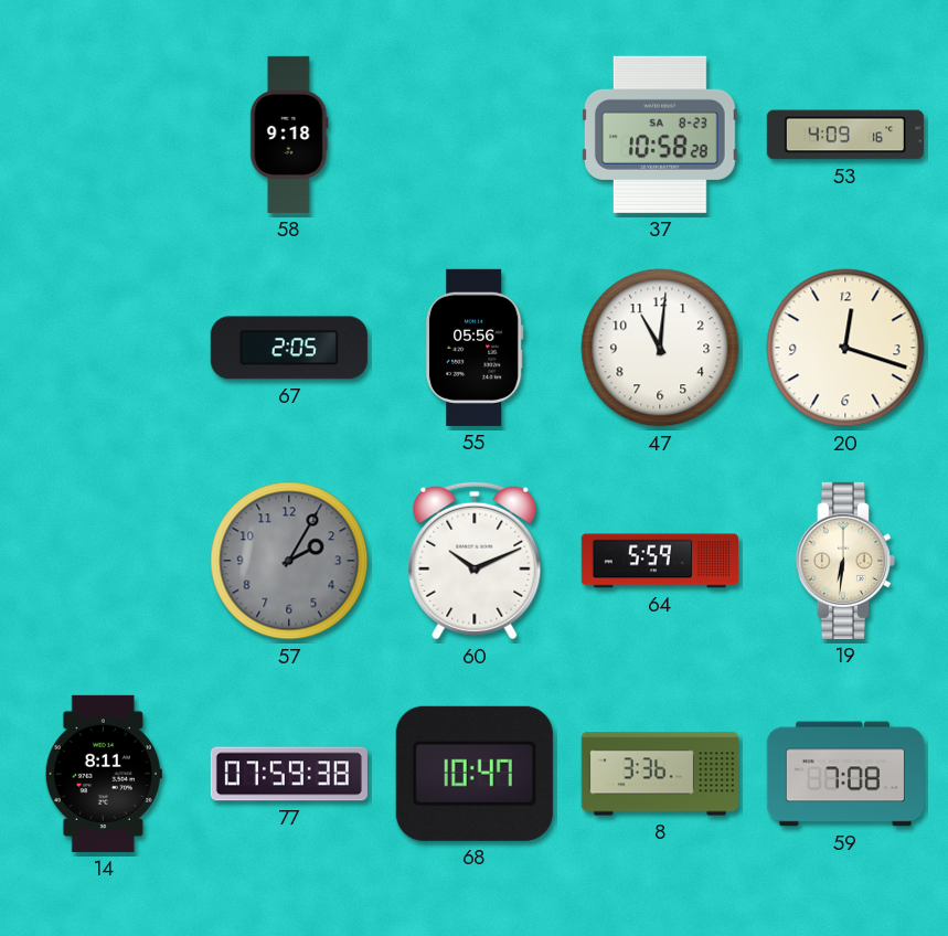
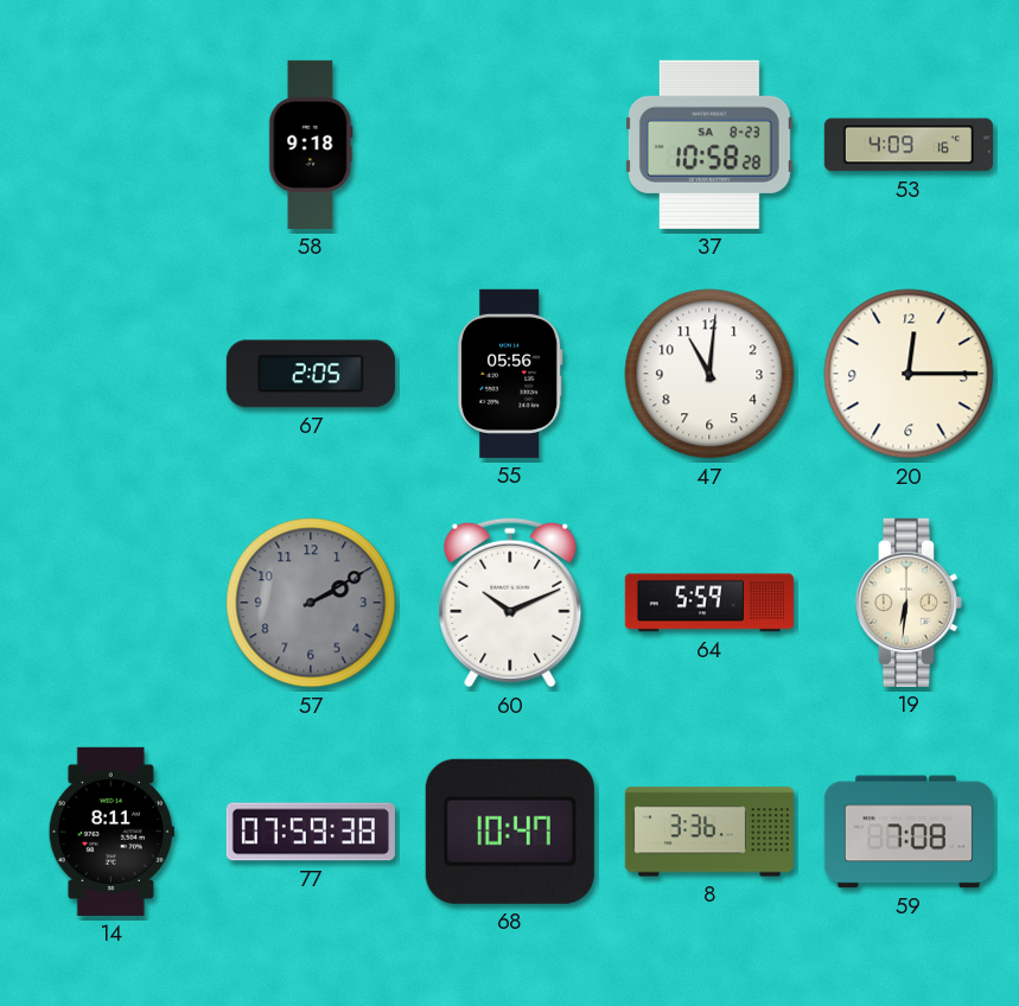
20: 12:18 -> 12:15 (909, 374)
57: 2:05 -> 2:10 (311, 603)
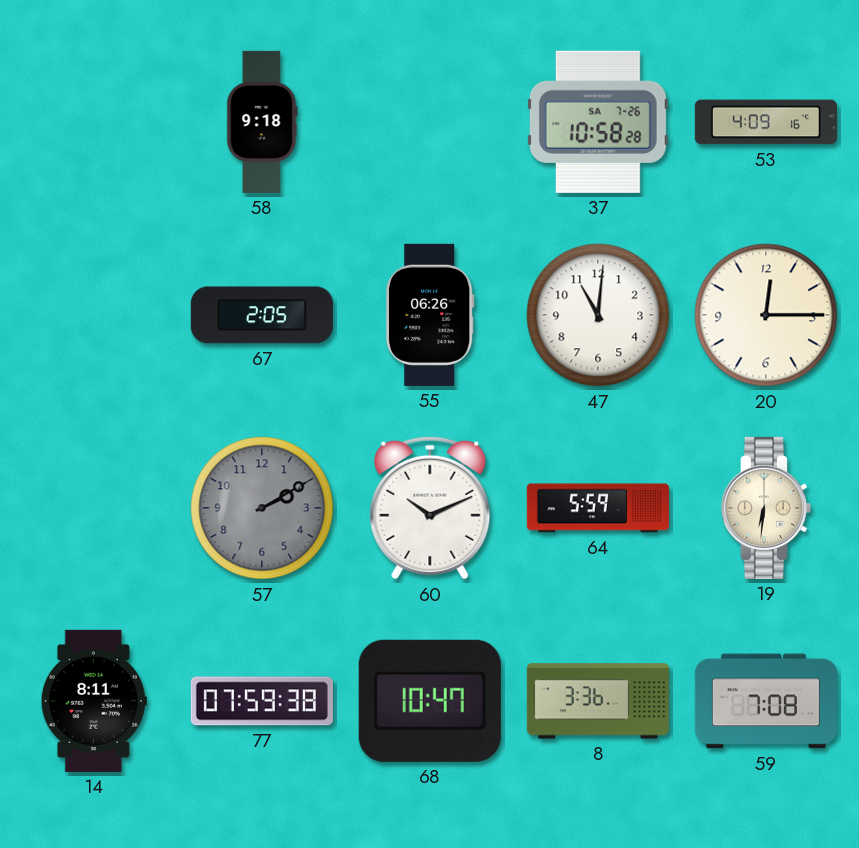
37 date: SA 8-23 -> SA 7-26 (598, 122)
55: 05:56 -> 06:26 (430, 315)
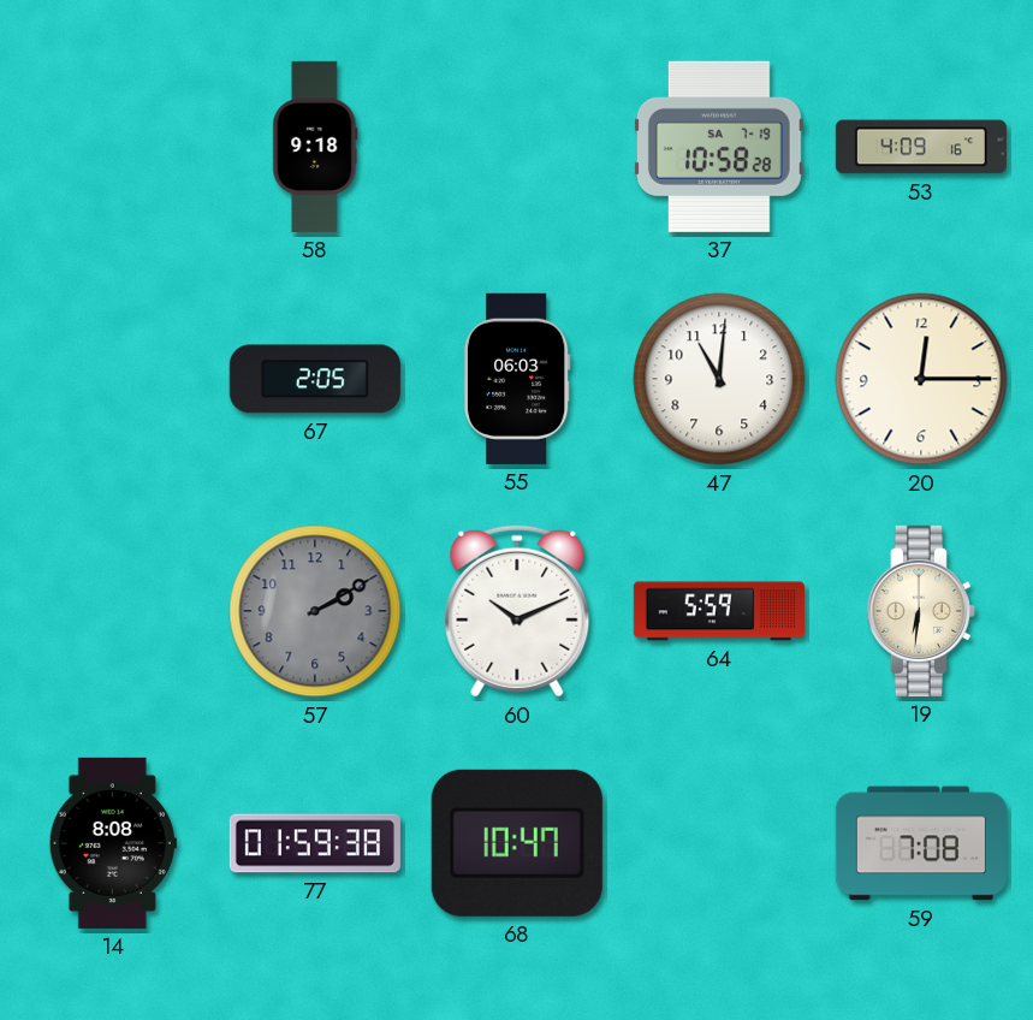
37 date: SA 7-26 -> SA 7-19 (719, 147)
55: 06:26 -> 06:03 (517, 379)
14: 8:11 -> 8:08 (113, 843)
77: 07:59 -> 01:59 (315, 843)
8: 3:36 -> none (598, 701)
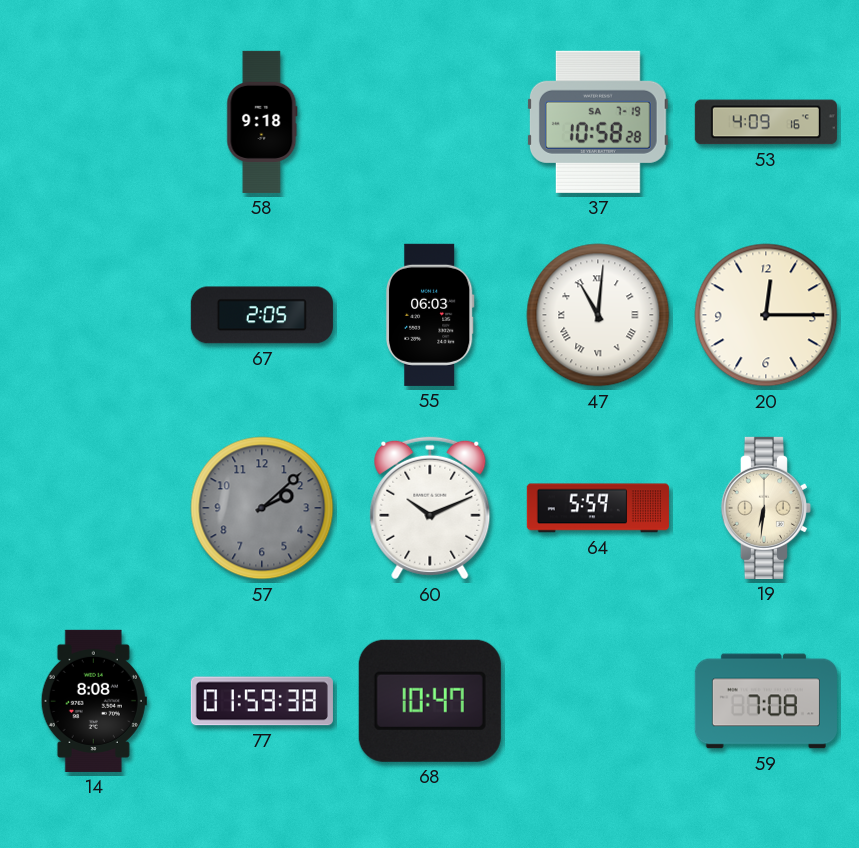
47 numerals: Arabic -> Roman (598, 315)
57: 2:10 -> 2:08 (262, 508)
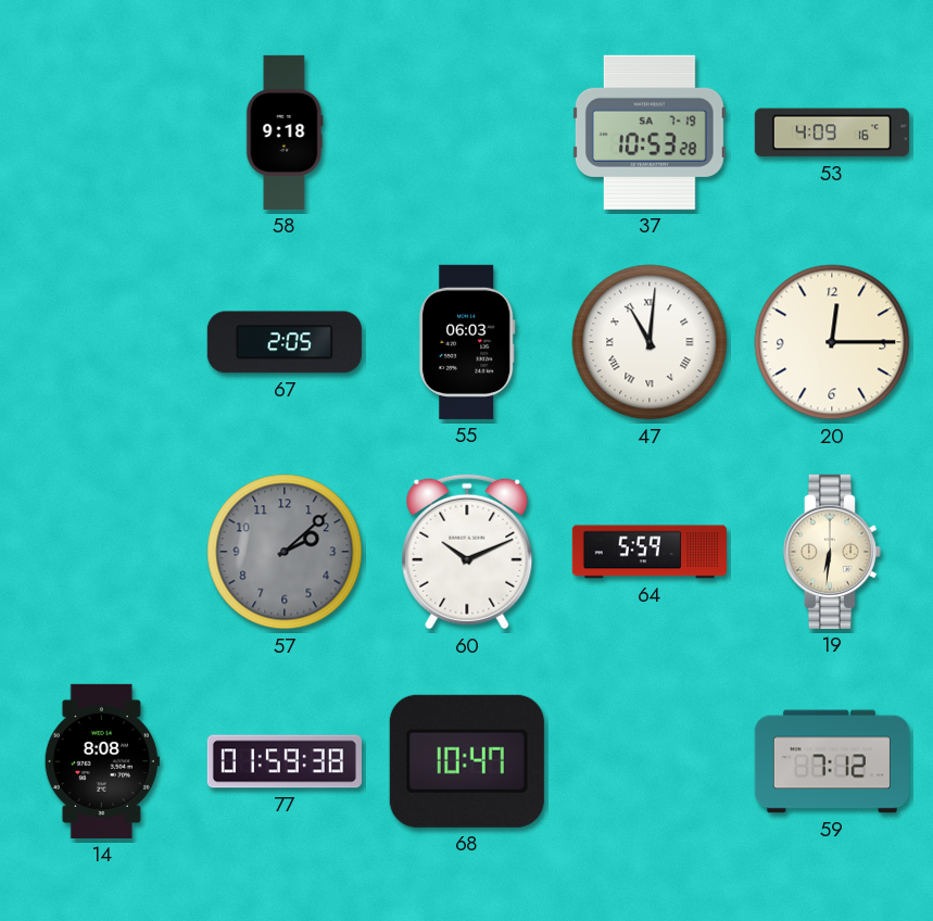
37: 10:58 -> 10:53 (650, 133)
59: 7:08 -> 7:12 (832, 761)
